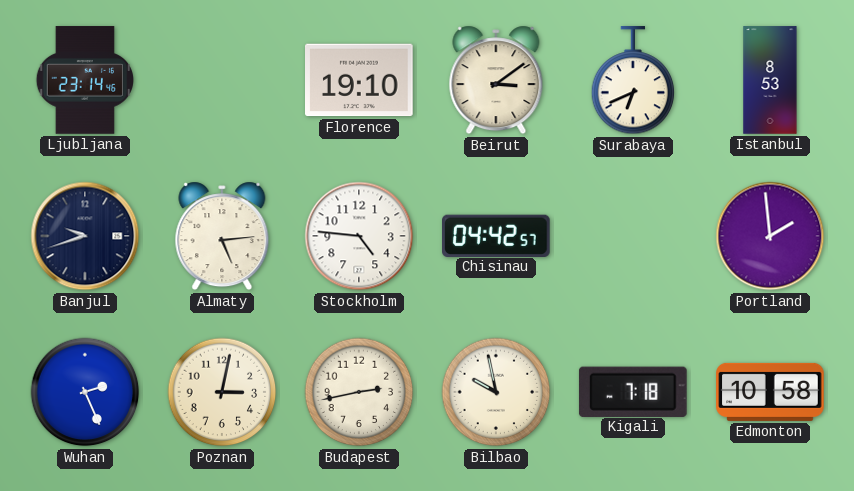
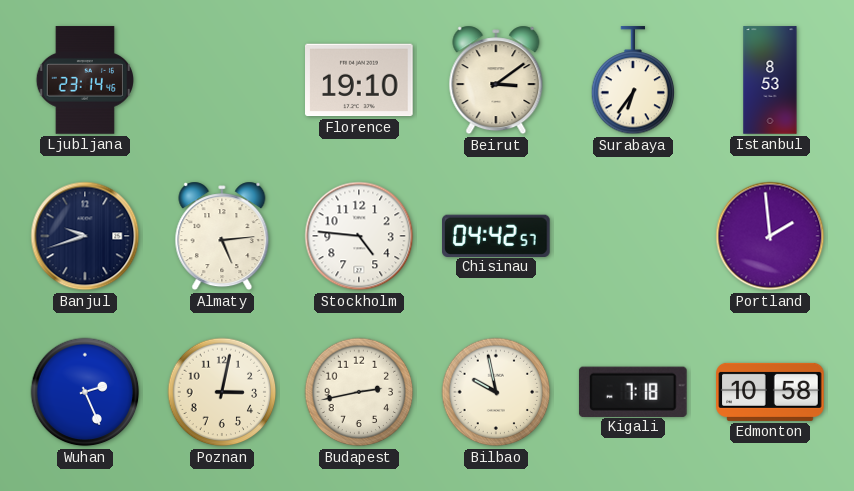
Surabaya: 6:41 -> 6:36 (633, 81)
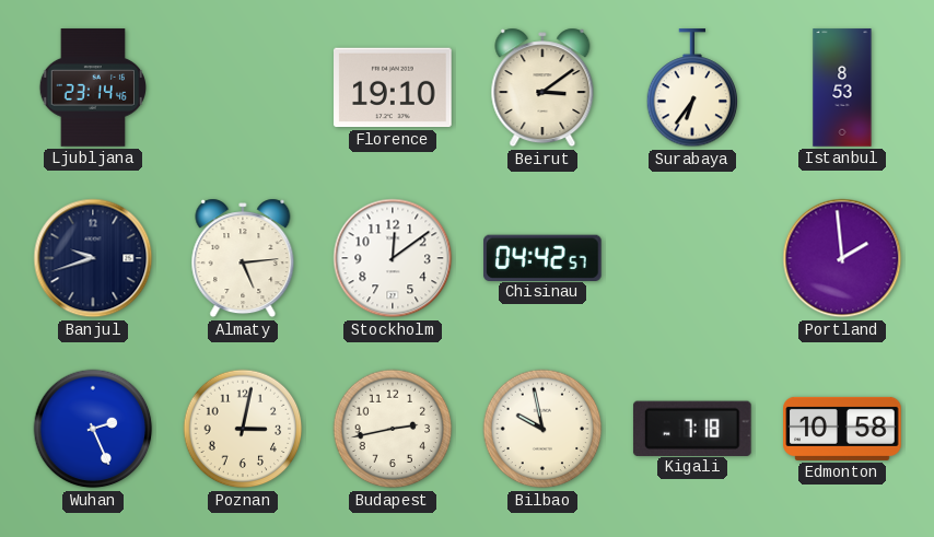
Stockholm: 4:46 -> 12:09 (393, 258)
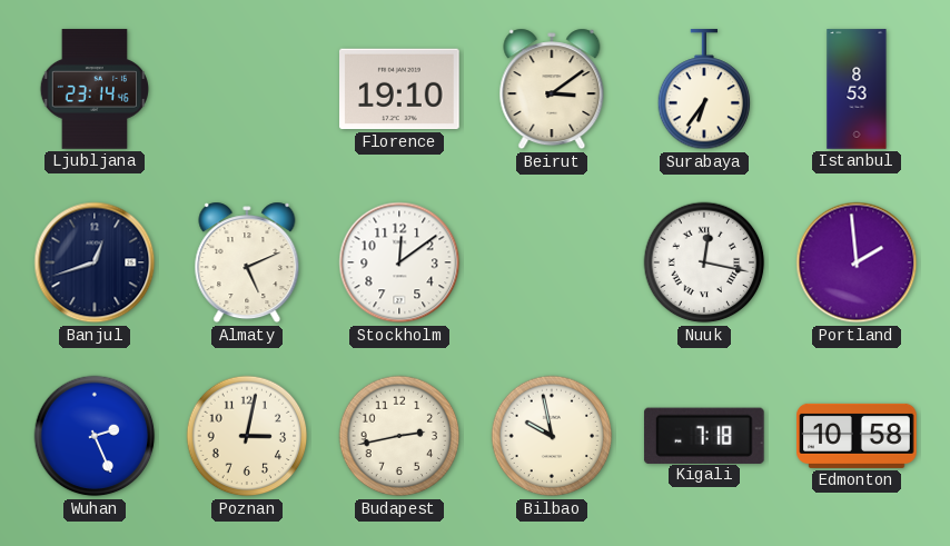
Banjul: 9:42 -> 12:42 (95, 262)
Almaty: 5:14 -> 5:11 (247, 262)
Chisinau: 04:42 -> none (544, 257)
Nuuk: none -> 12:17 (704, 262)
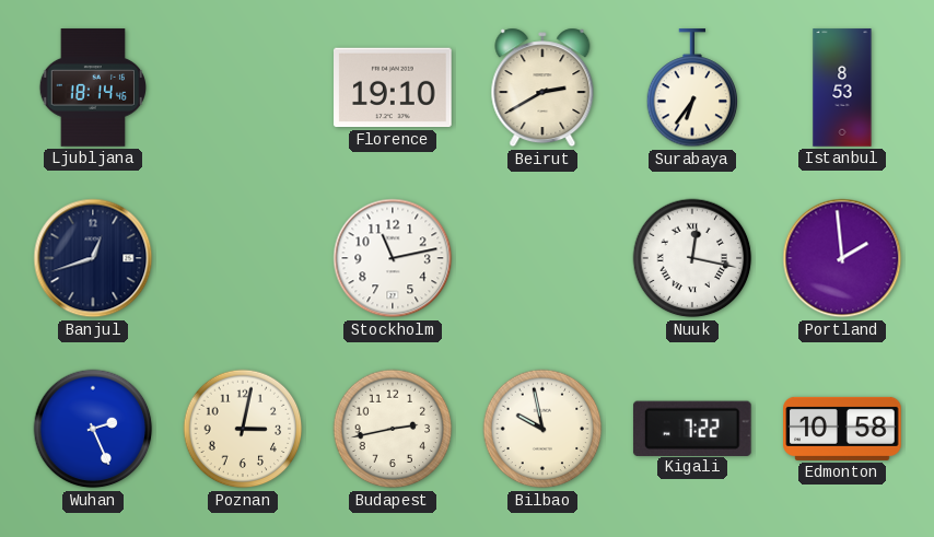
Ljubljana: 23:14 -> 18:14 (92, 87)
Beirut: 3:09 -> 2:40 (542, 87)
Almaty: 5:11 -> none (247, 262)
Stockholm: 12:09 -> 11:13 (393, 258)
Kigali: 7:18 -> 7:22 (692, 428)
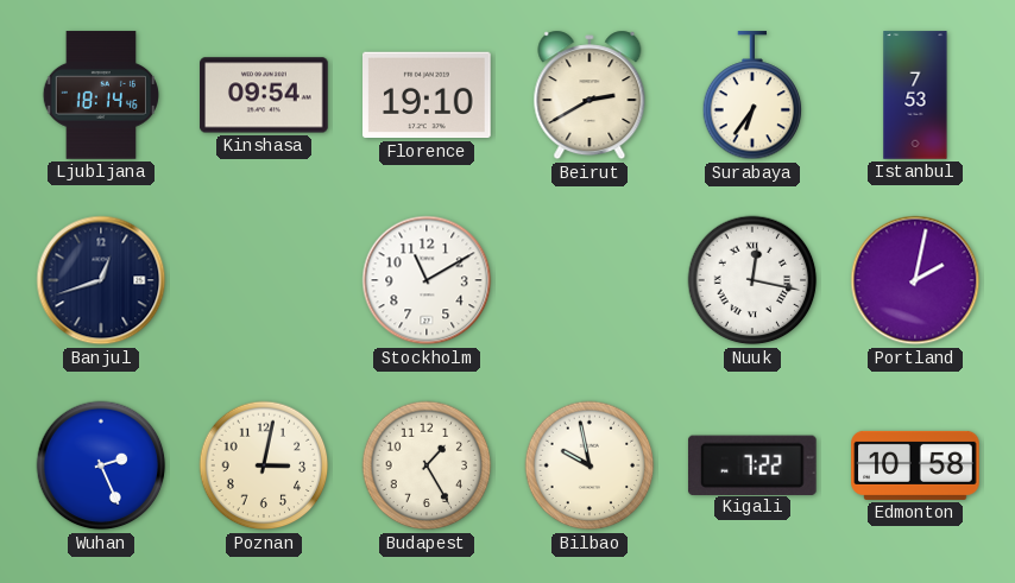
Kinshasa: none -> 09:54 (264, 95)
Istanbul: 8:53 -> 7:53 (915, 95)
Stockholm: 11:13 -> 11:10 (427, 280)
Portland: 1:59 -> 2:02 (915, 280)
Budapest: 2:43 -> 1:25 (427, 465)
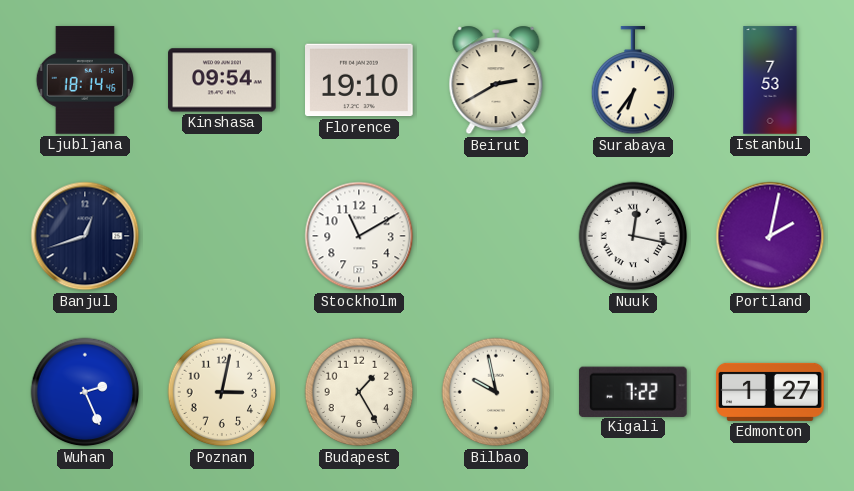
Edmonton: 10:58 -> 1:27 (770, 392)
